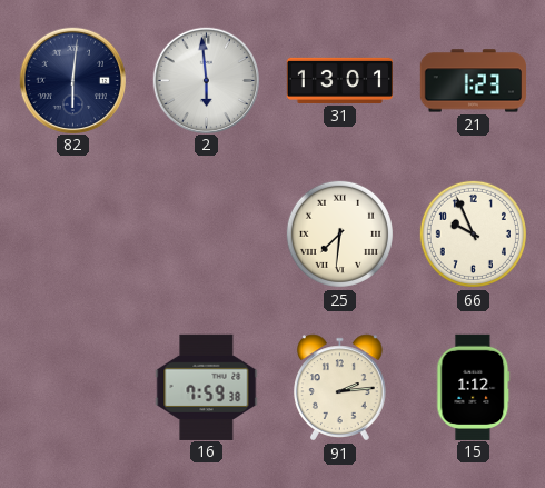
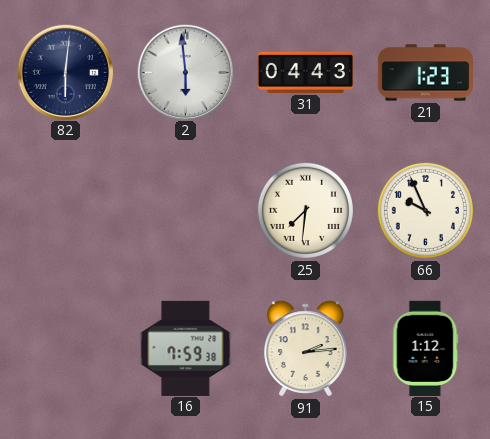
31: 13:01 -> 04:43 (305, 72)
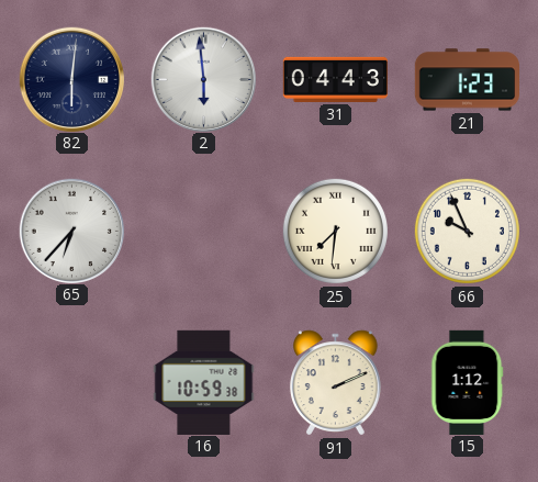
65: none -> 6:37 (71, 231)
16: 7:59 -> 10:59 (204, 382)
91: 2:14 -> 2:11 (336, 383)
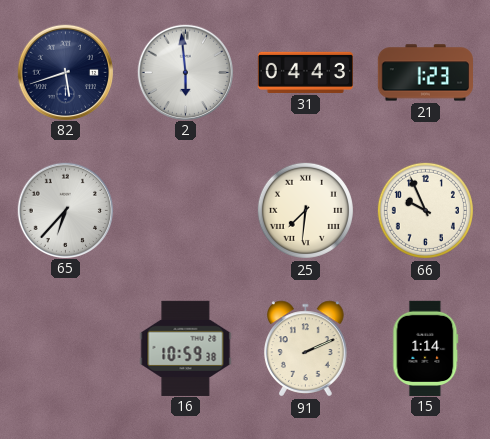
82: 6:01 -> 5:42 (65, 72)
15: 1:12 -> 1:14 (426, 348)
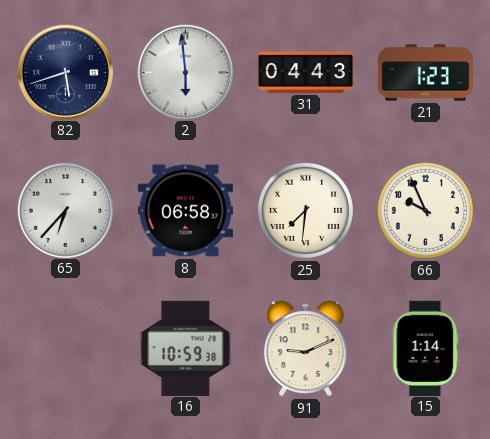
8: none -> 06:58 (185, 211)
91: 2:11 -> 9:11 (306, 349)
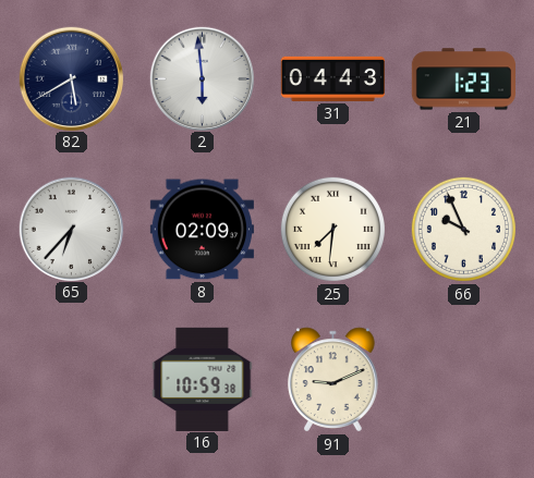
82: 5:42 -> 5:40 (71, 78)
8: 06:58 -> 02:09 (202, 230)
15: 1:14 -> none (426, 348)
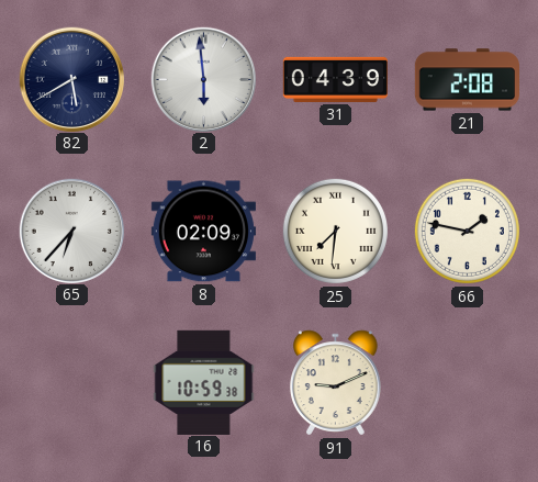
31: 04:43 -> 04:39 (335, 79)
21: 1:23 -> 2:08 (467, 80)
66: 9:56 -> 1:47 (467, 231)
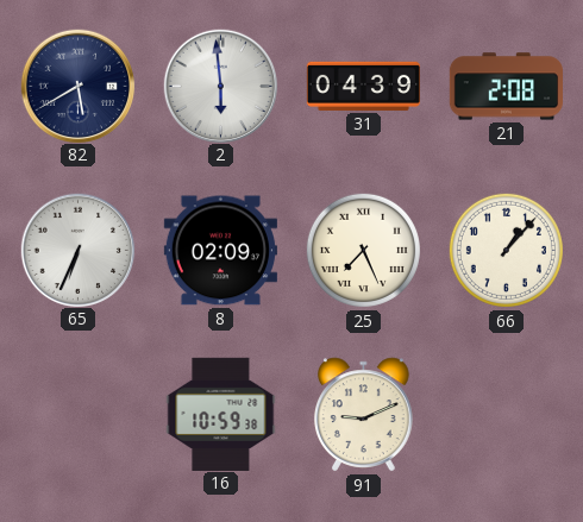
65: 6:37 -> 6:34 (77, 250)
25: 7:31 -> 7:26 (363, 250)
66: 1:47 -> 1:07 (506, 250)
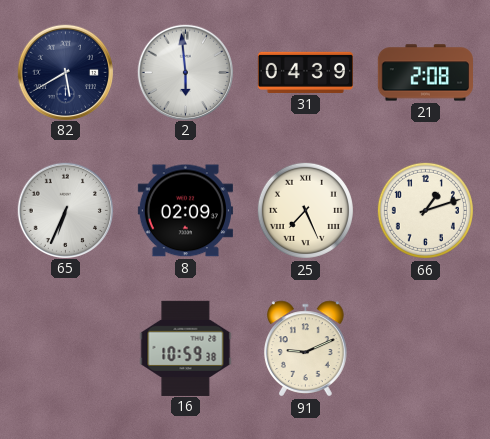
66: 1:07 -> 1:12 (425, 210)
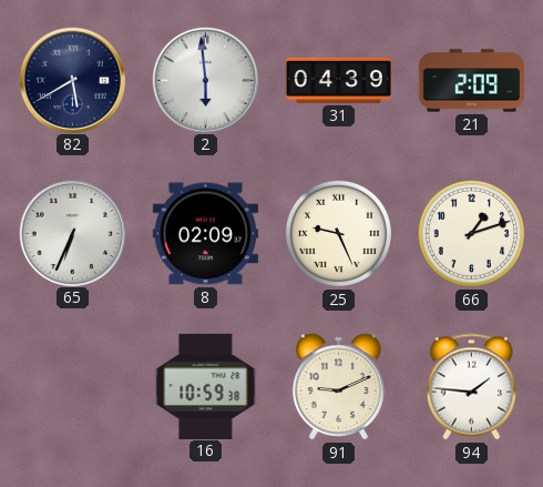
21: 2:08 -> 2:09 (471, 81)
25: 7:26 -> 9:26 (338, 233)
94: none -> 1:46 (471, 387)
